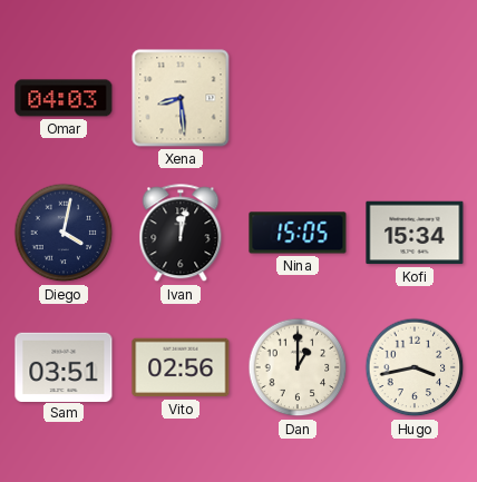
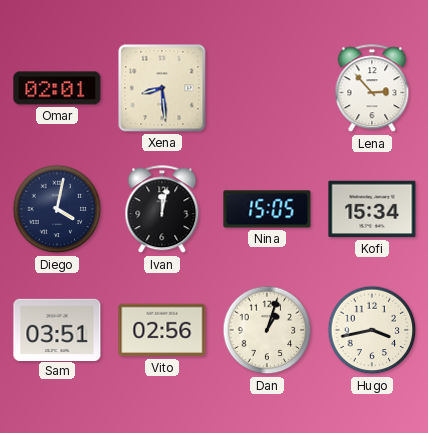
Omar: 04:03 -> 02:01 (57, 88)
Lena: none -> 2:53 (372, 89)
Dan: 1:00 -> 1:03 (267, 330)
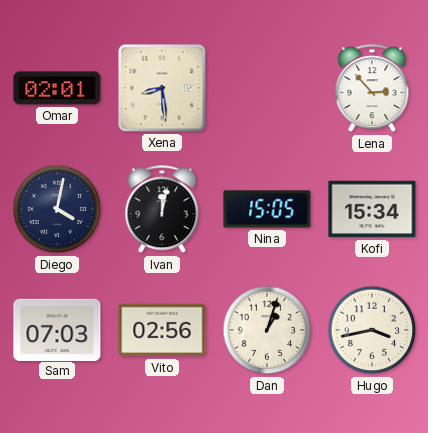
Sam: 03:51 -> 07:03 (57, 329)
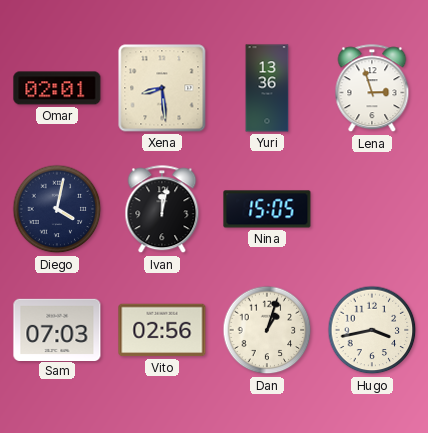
Yuri: none -> 13:36 (267, 88)
Lena: 2:53 -> 2:57 (372, 89)
Kofi: 15:34 -> none (372, 209)
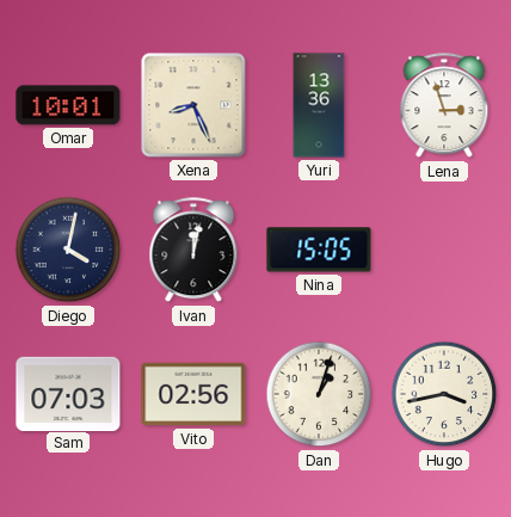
Omar: 02:01 -> 10:01 (68, 105)
Xena: 8:29 -> 8:26 (193, 105)
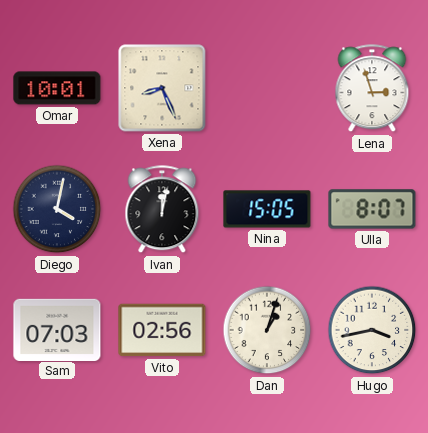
Yuri: 13:36 -> none (319, 105)
Ulla: none -> 8:07 (372, 209)
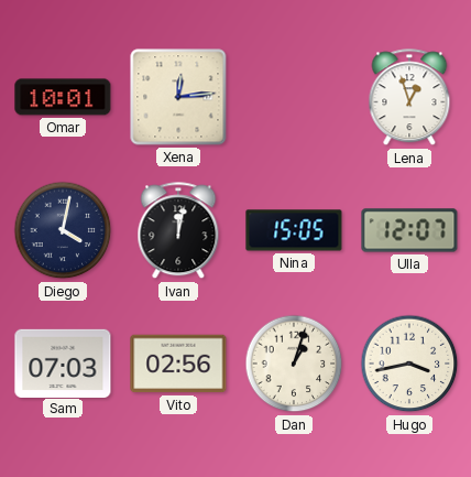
Xena: 8:26 -> 12:14 (178, 97)
Lena: 2:57 -> 12:57 (409, 98)
Ulla: 8:07 -> 12:07 (409, 230)
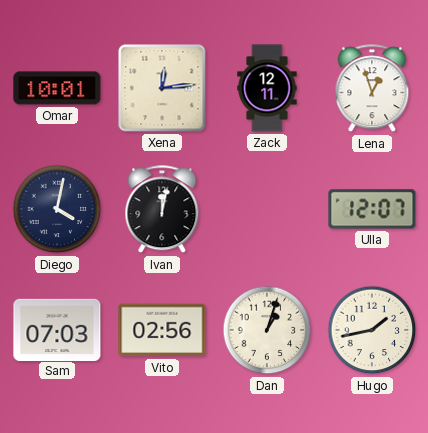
Zack: none -> 12:11 (267, 88)
Nina: 15:05 -> none (294, 230)
Hugo: 3:43 -> 1:43 (372, 330)
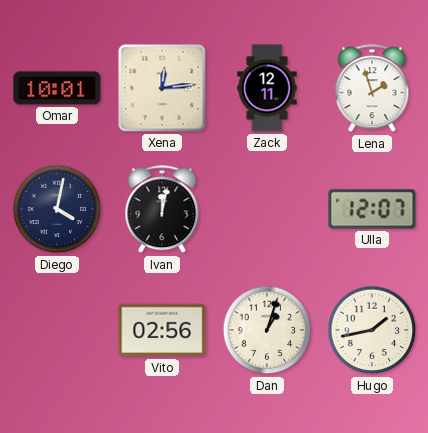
Lena: 12:57 -> 1:57 (372, 89)
Sam: 07:03 -> none (57, 329)
